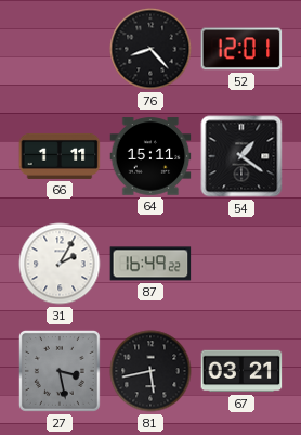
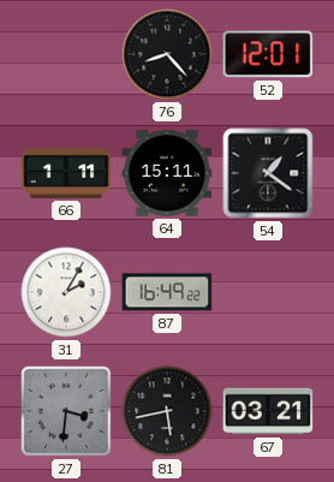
27: 3:28 -> 3:31 (66, 411)
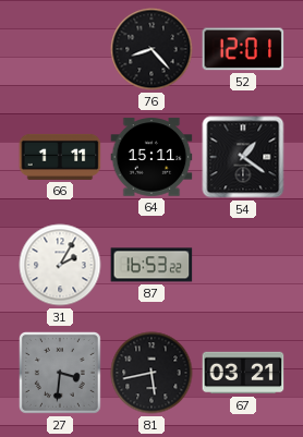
87: 16:49 -> 16:53 (152, 265)
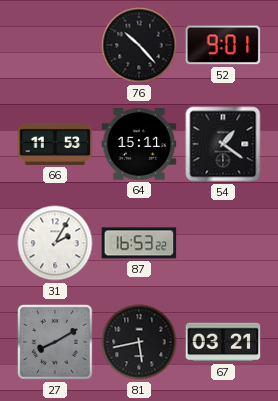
76: 8:23 -> 10:23 (139, 45)
52: 12:01 -> 9:01 (223, 45)
66: 1:11 -> 11:53 (55, 144)
27: 3:31 -> 8:10 (55, 342)
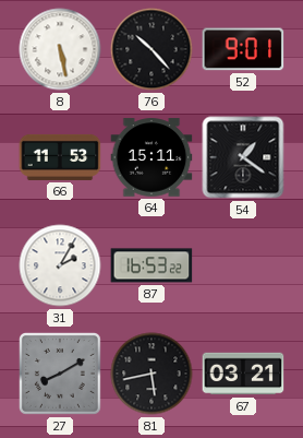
8: none -> 5:28 (60, 49)
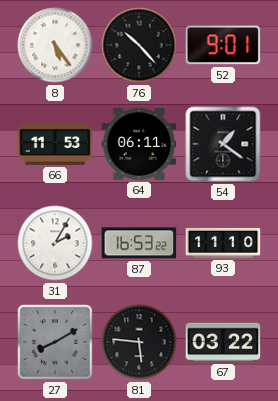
8: 5:28 -> 5:24 (55, 45)
64: 15:11 -> 06:11 (139, 144)
93: none -> 11:10 (223, 243)
81: 5:43 -> 5:46 (139, 342)
67: 03:21 -> 03:22 (223, 342)
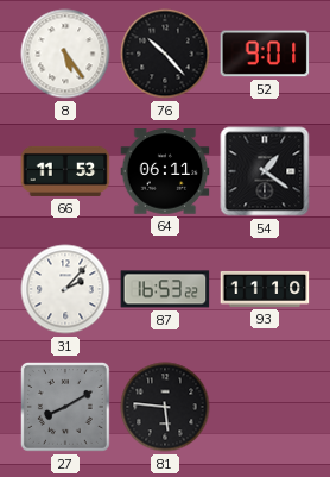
31: 2:05 -> 2:07 (65, 289)
67: 03:22 -> none (223, 342)
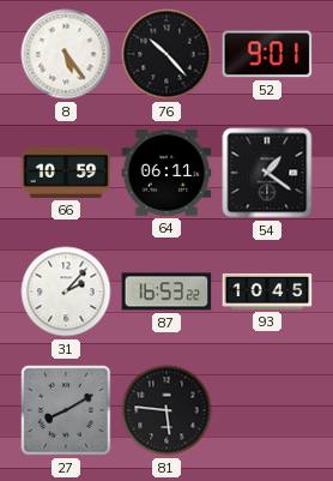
66: 11:53 -> 10:59 (66, 173)
93: 11:10 -> 10:45 (267, 291)
